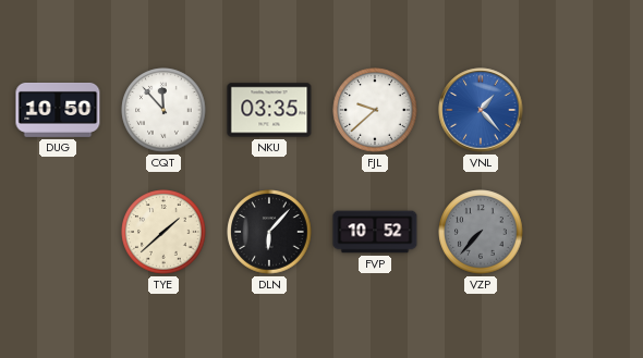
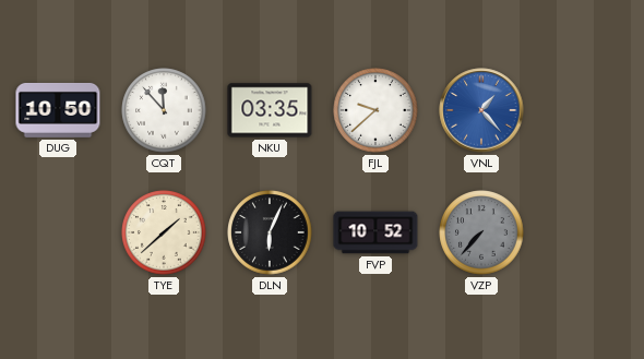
DLN: 6:07 -> 6:04 (270, 232)
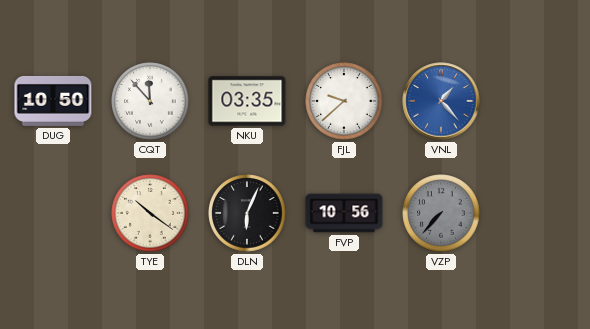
TYE: 1:38 -> 10:21 (150, 213)
FVP: 10:52 -> 10:56 (344, 213)
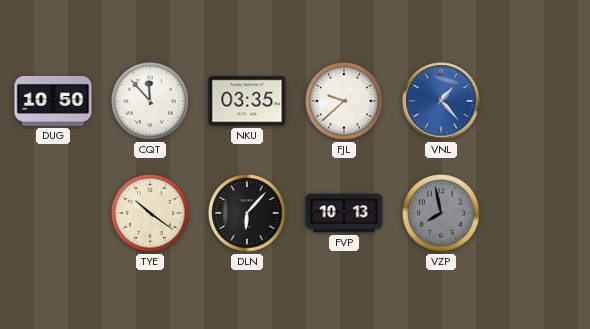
DLN: 6:04 -> 6:07 (247, 213)
FVP: 10:56 -> 10:13 (344, 213)
VZP: 7:37 -> 7:58 (441, 213)
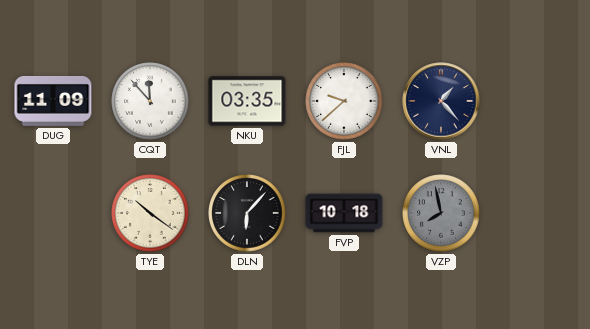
DUG: 10:50 -> 11:09 (53, 101)
VNL dial: blue -> navy (441, 101)
FVP: 10:13 -> 10:18 (344, 213)
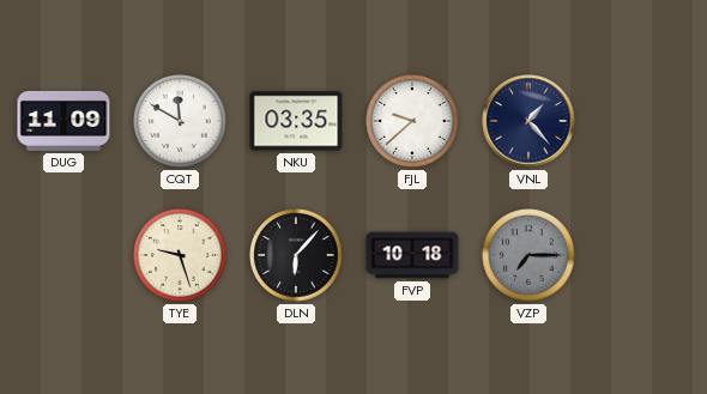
CQT: 11:53 -> 11:50 (180, 121)
TYE: 10:21 -> 9:27 (180, 255)
VZP: 7:58 -> 7:15 (528, 255)
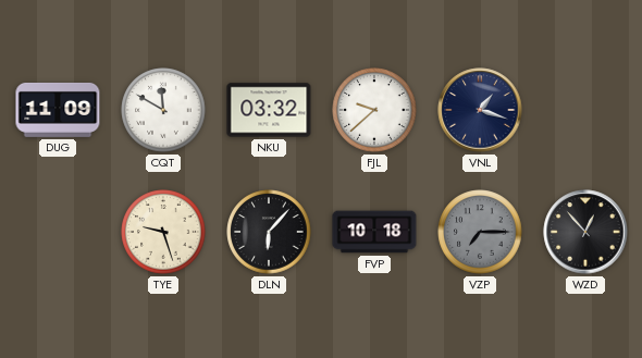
NKU: 03:35 -> 03:32 (269, 110)
VNL: 1:23 -> 1:18 (480, 110)
WZD: none -> 12:53 (585, 232)
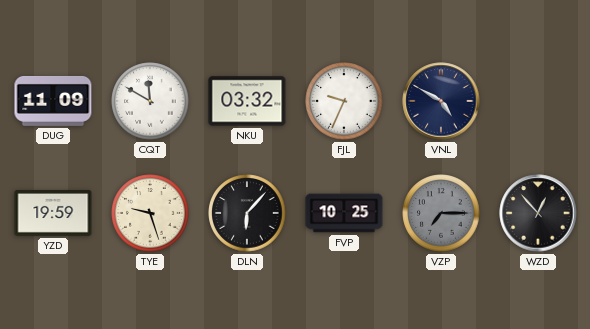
FJL: 9:38 -> 9:34 (344, 101)
VNL: 1:18 -> 4:50 (441, 101)
YZD: none -> 19:59 (53, 213)
FVP: 10:18 -> 10:25 (344, 213)
